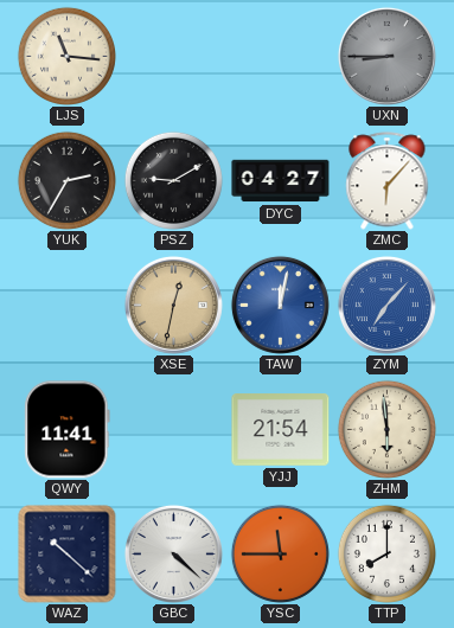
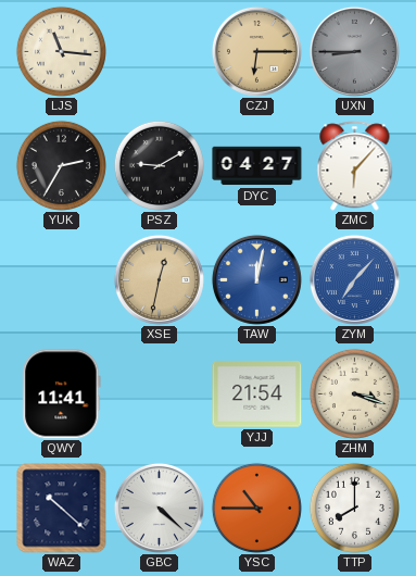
CZJ: none -> 6:15 (256, 51)
ZHM: 5:59 -> 3:18 (354, 393)
YSC: 11:45 -> 10:45 (256, 508)
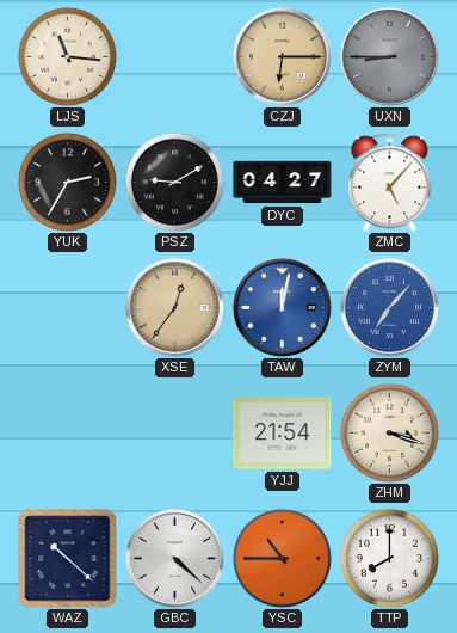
ZMC: 6:07 -> 5:07 (390, 183)
XSE: 12:32 -> 12:36 (174, 307)
QWY: 11:41 -> none (62, 395)
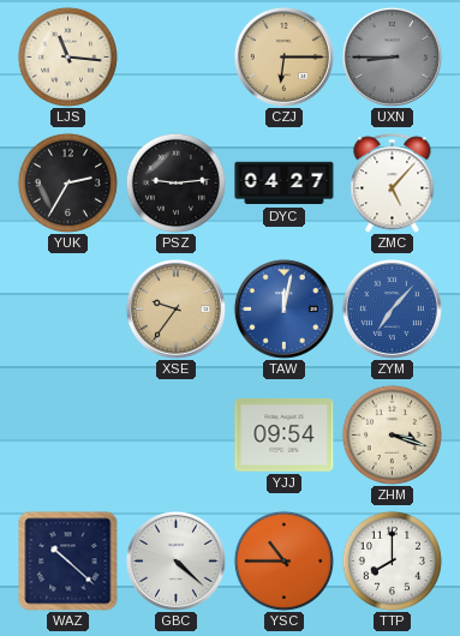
PSZ: 9:10 -> 9:14 (175, 182)
XSE: 12:36 -> 9:36 (175, 308)
YJJ: 21:54 -> 09:54 (285, 436)
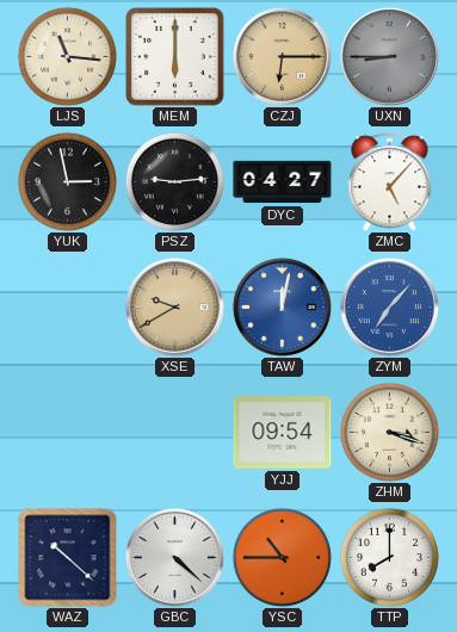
MEM: none -> 6:00 (175, 57)
YUK: 2:35 -> 2:58 (67, 181)
XSE: 9:36 -> 9:40 (174, 306)
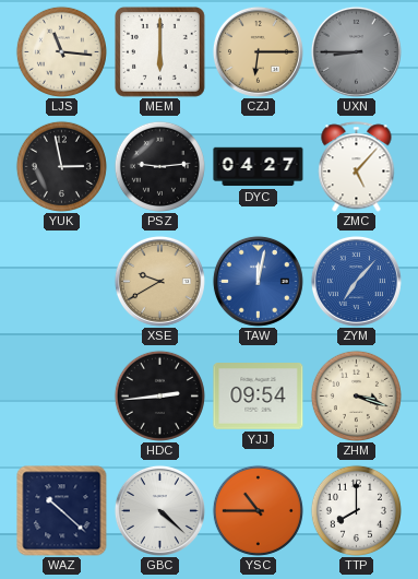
HDC: none -> 2:44 (159, 395)
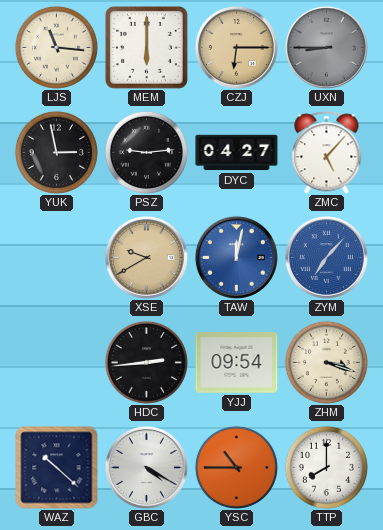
GBC: 4:22 -> 4:20 (146, 467)
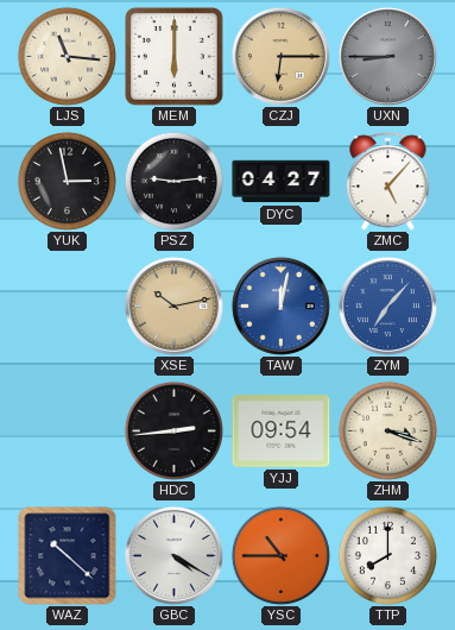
XSE: 9:40 -> 10:13 (173, 305)
